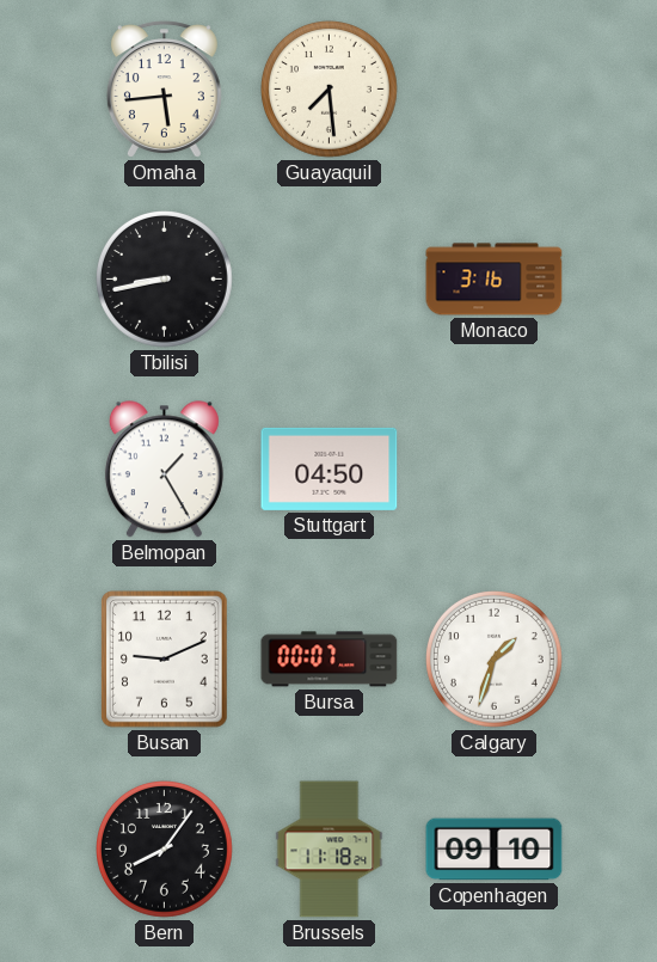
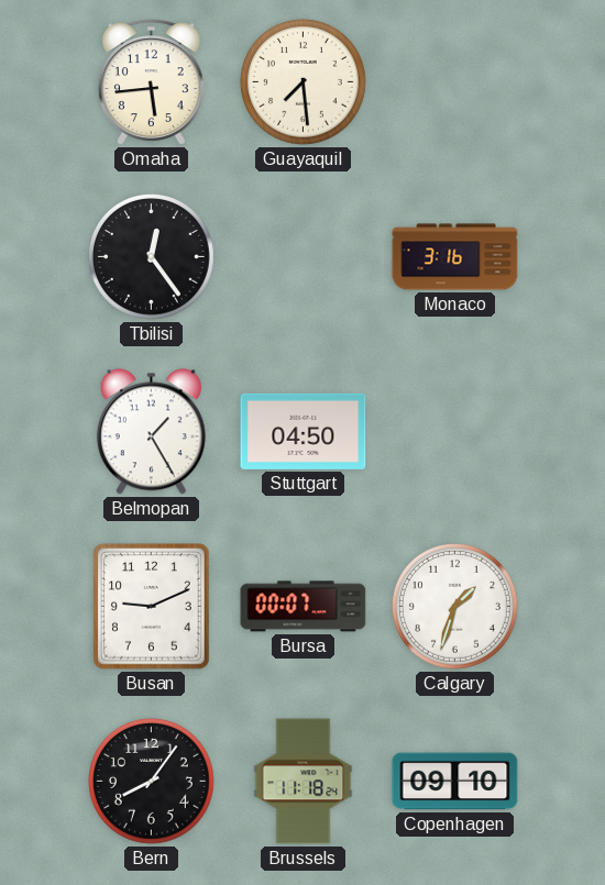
Tbilisi: 8:43 -> 12:24 (152, 257)
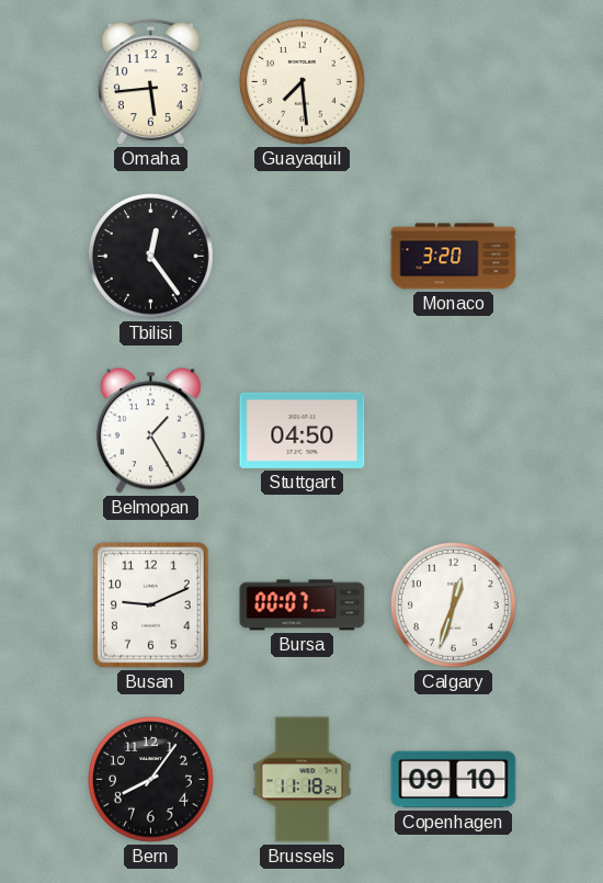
Monaco: 3:16 -> 3:20 (454, 257)
Calgary: 1:33 -> 12:33 (454, 605)
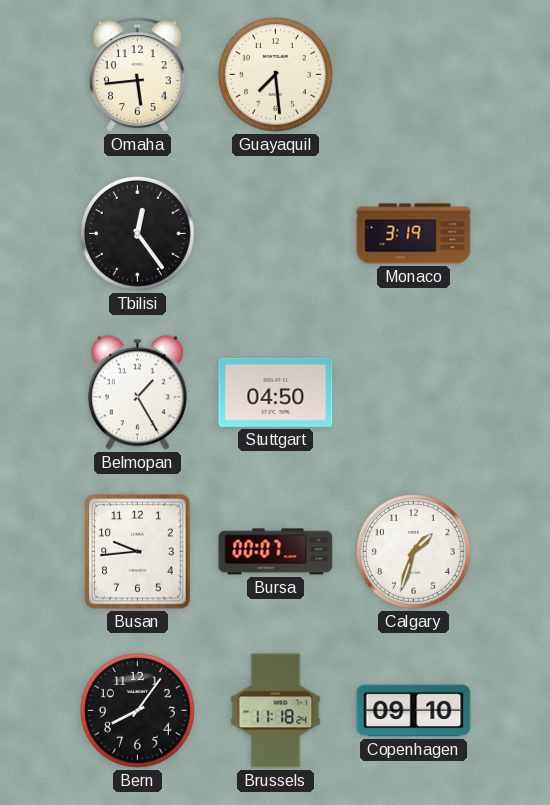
Monaco: 3:20 -> 3:19 (414, 234)
Busan: 9:11 -> 9:44 (138, 552)
Calgary: 12:33 -> 1:33 (414, 552)
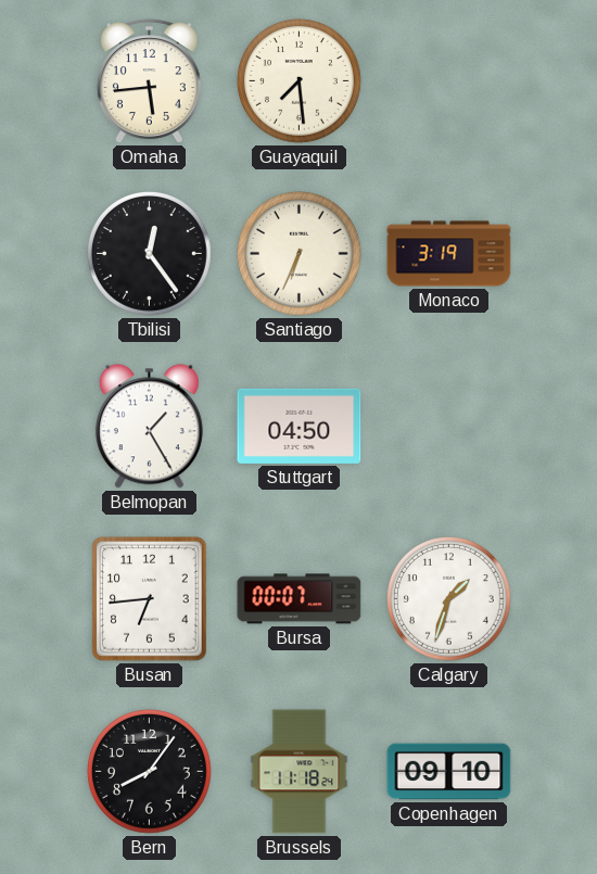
Santiago: none -> 6:34 (300, 254)
Busan: 9:44 -> 6:44 (150, 599)
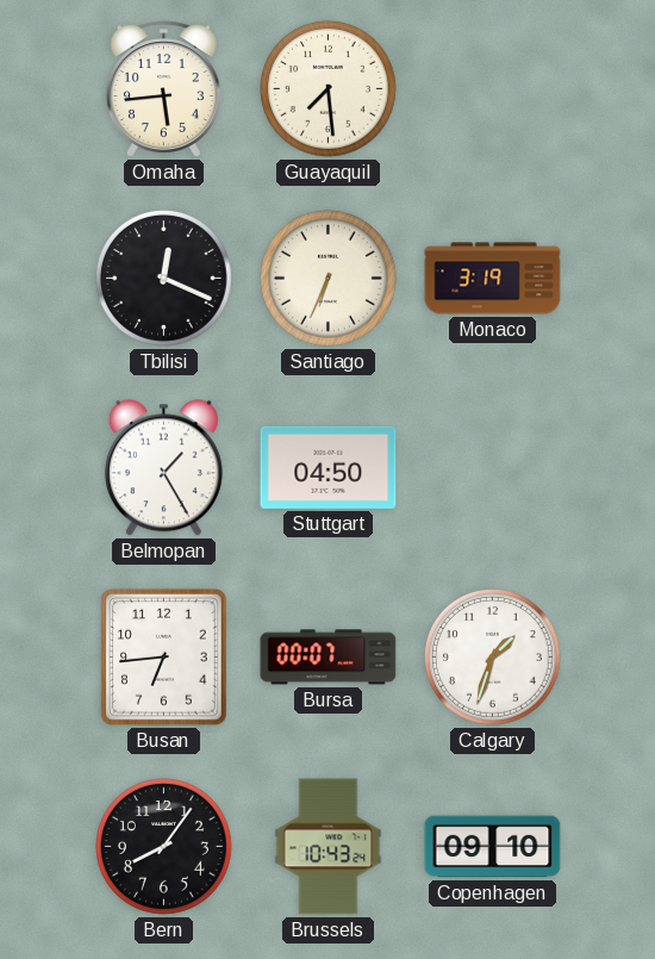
Tbilisi: 12:24 -> 12:19 (164, 279)
Brussels: 11:18 -> 10:43 (329, 847)
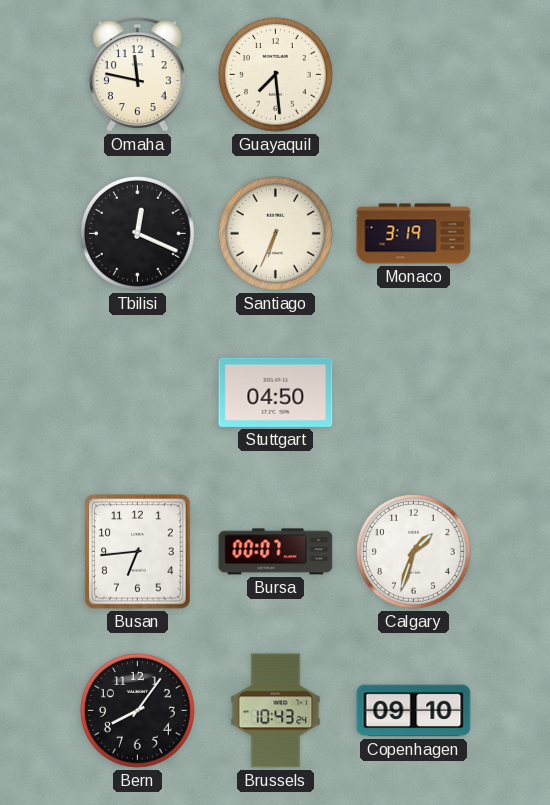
Omaha: 5:44 -> 11:47 (137, 75)
Belmopan: 1:25 -> none (163, 468)
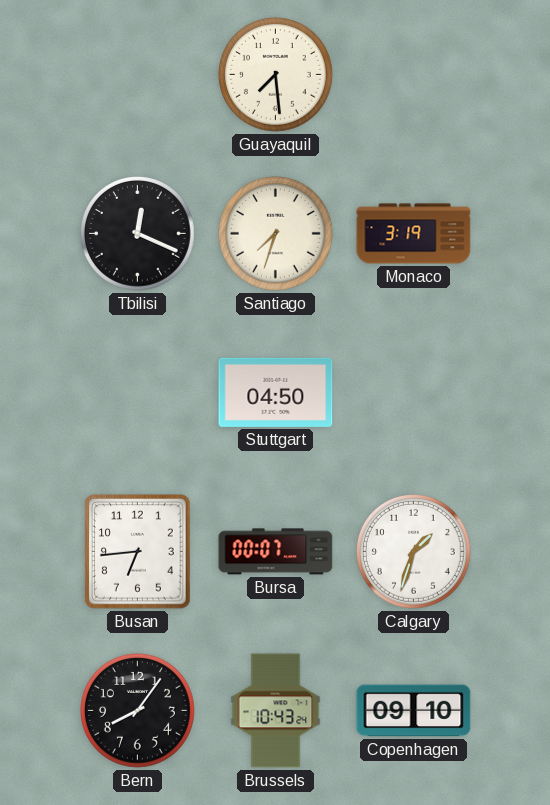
Omaha: 11:47 -> none (137, 75)
Santiago: 6:34 -> 7:33 (276, 234)
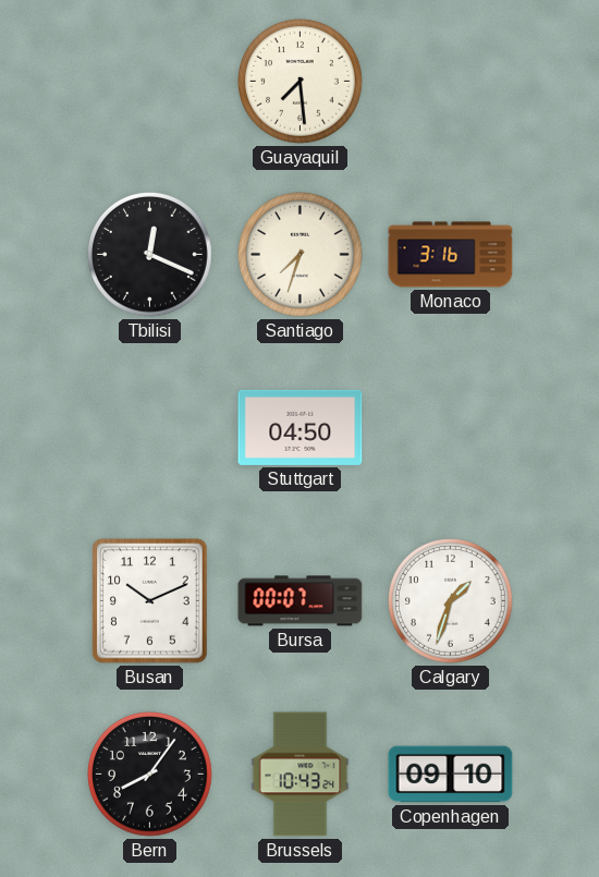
Monaco: 3:19 -> 3:16 (451, 255)
Busan: 6:44 -> 10:11 (150, 601)
